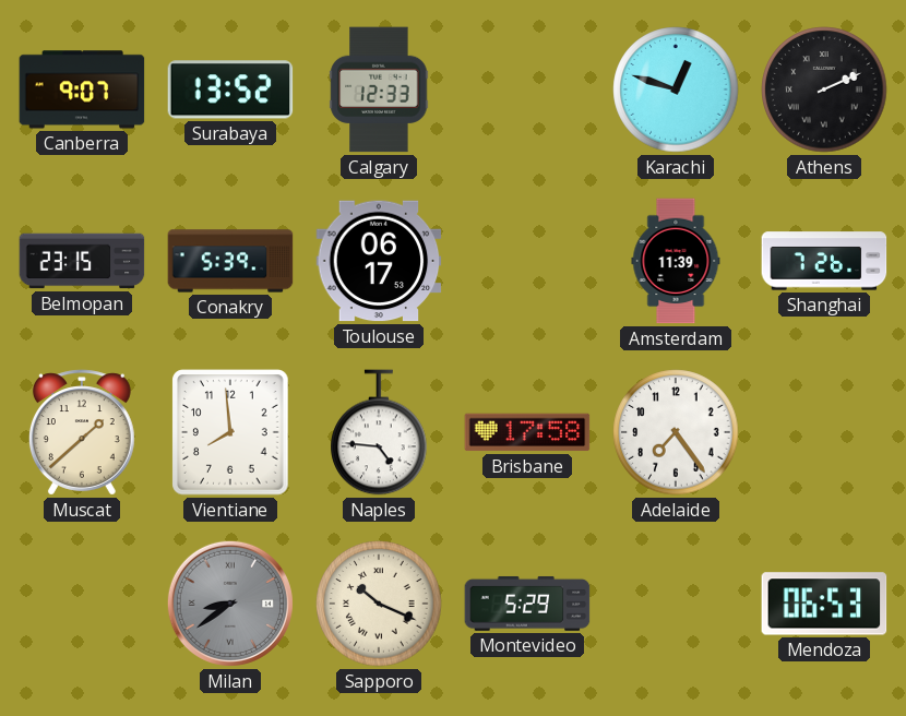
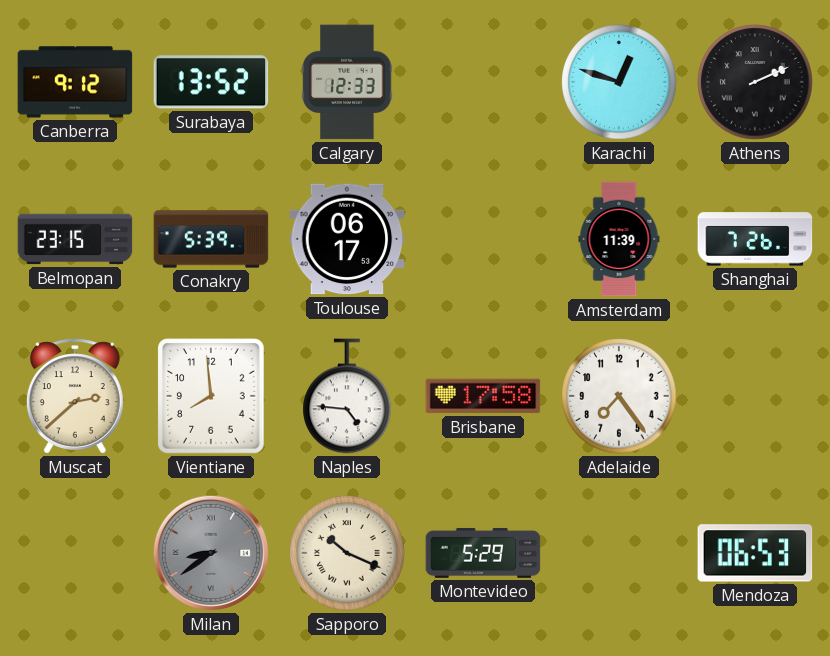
Canberra: 9:07 -> 9:12 (75, 82)
Muscat: 1:38 -> 2:38 (75, 396)
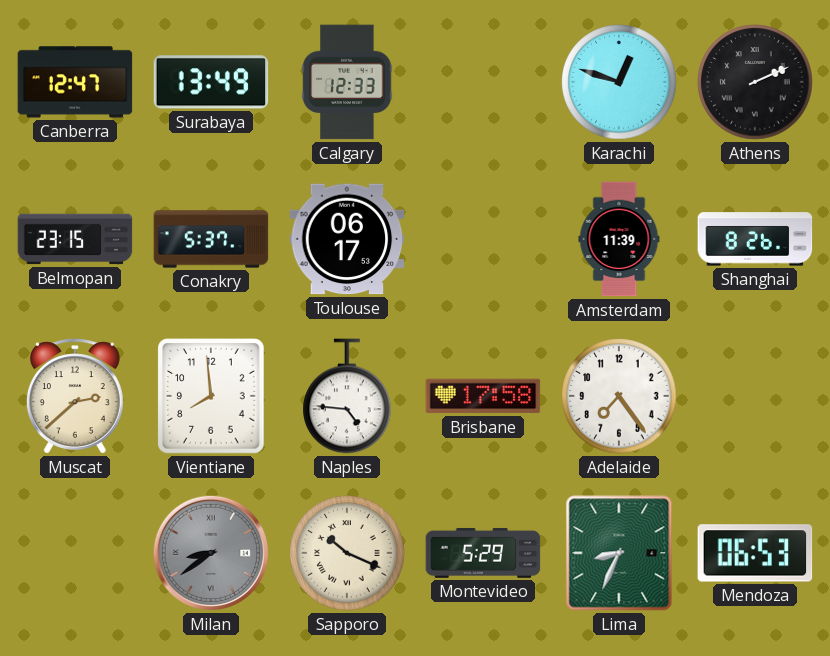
Canberra: 9:12 -> 12:47 (75, 82)
Surabaya: 13:52 -> 13:49 (211, 82)
Conakry: 5:39 -> 5:37 (211, 239)
Shanghai: 7:26 -> 8:26 (755, 239)
Lima: none -> 8:34 (619, 553)
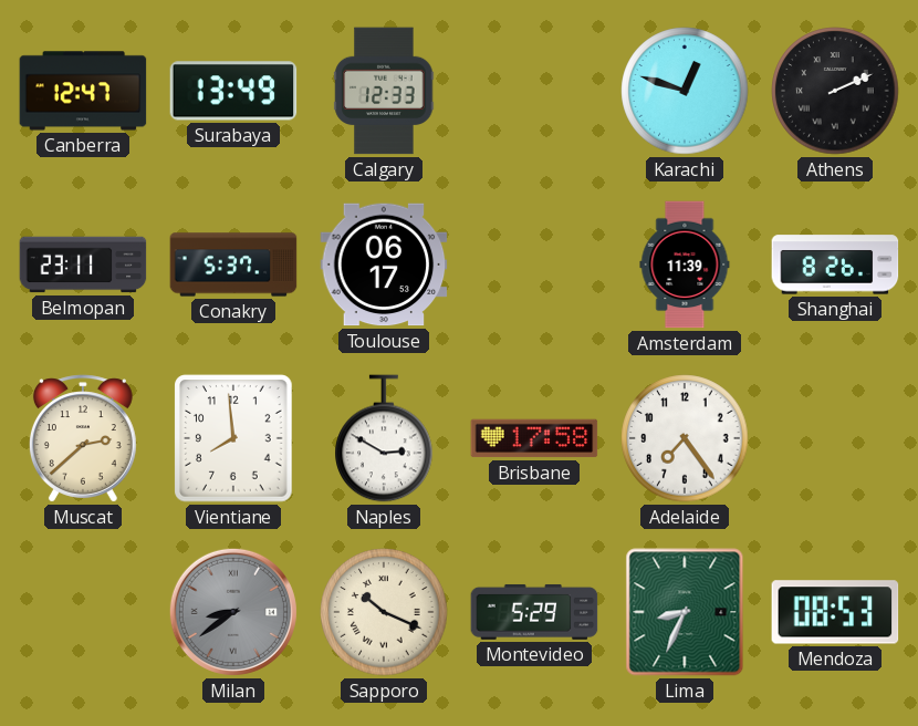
Belmopan: 23:15 -> 23:11 (83, 265)
Naples: 4:46 -> 2:50 (384, 438)
Mendoza: 06:53 -> 08:53 (835, 612)
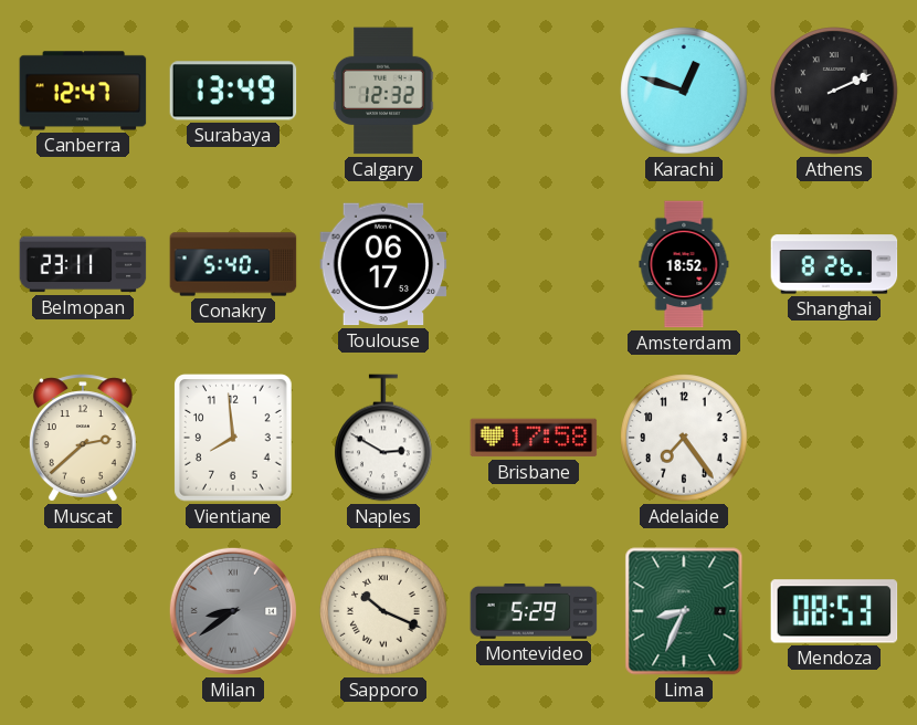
Calgary: 12:33 -> 12:32 (383, 91)
Conakry: 5:37 -> 5:40 (233, 264)
Amsterdam: 11:39 -> 18:52 (684, 264)
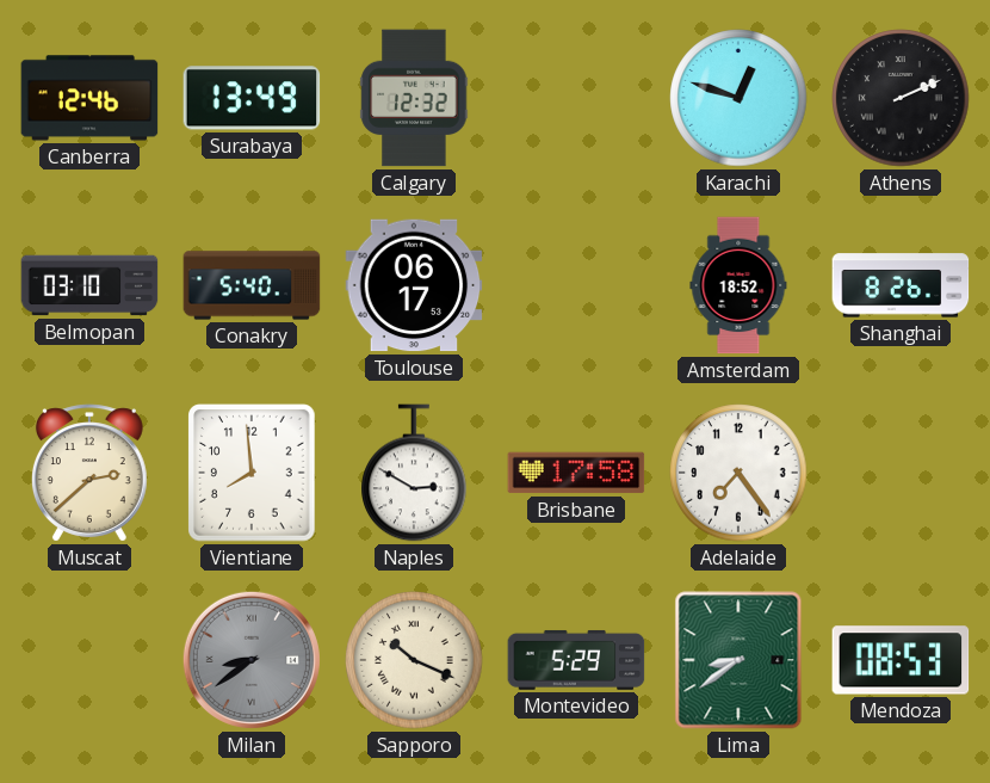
Canberra: 12:47 -> 12:46 (89, 98)
Belmopan: 23:11 -> 03:10 (89, 285)
Lima: 8:34 -> 8:39 (738, 660)
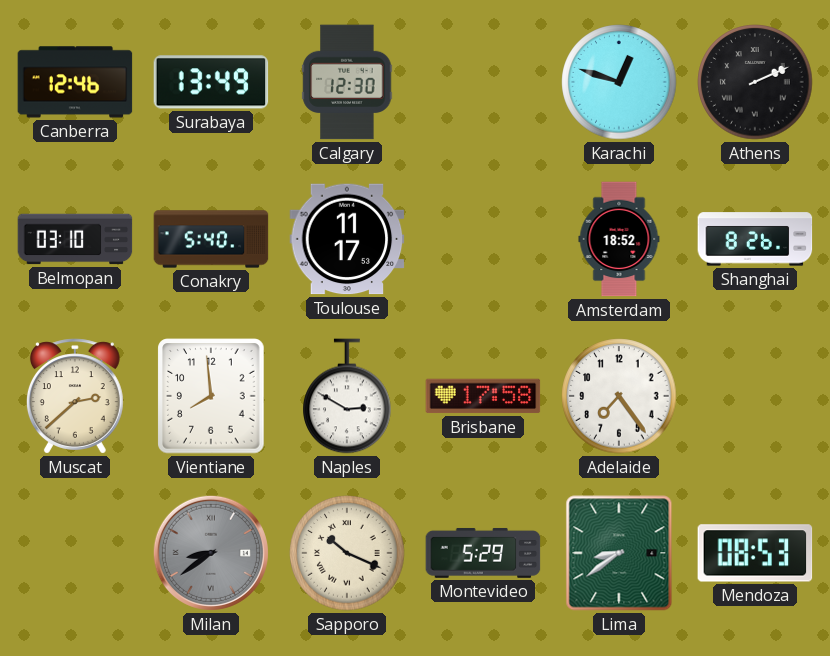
Calgary: 12:32 -> 12:30 (347, 82)
Toulouse: 06:17 -> 11:17 (347, 239)
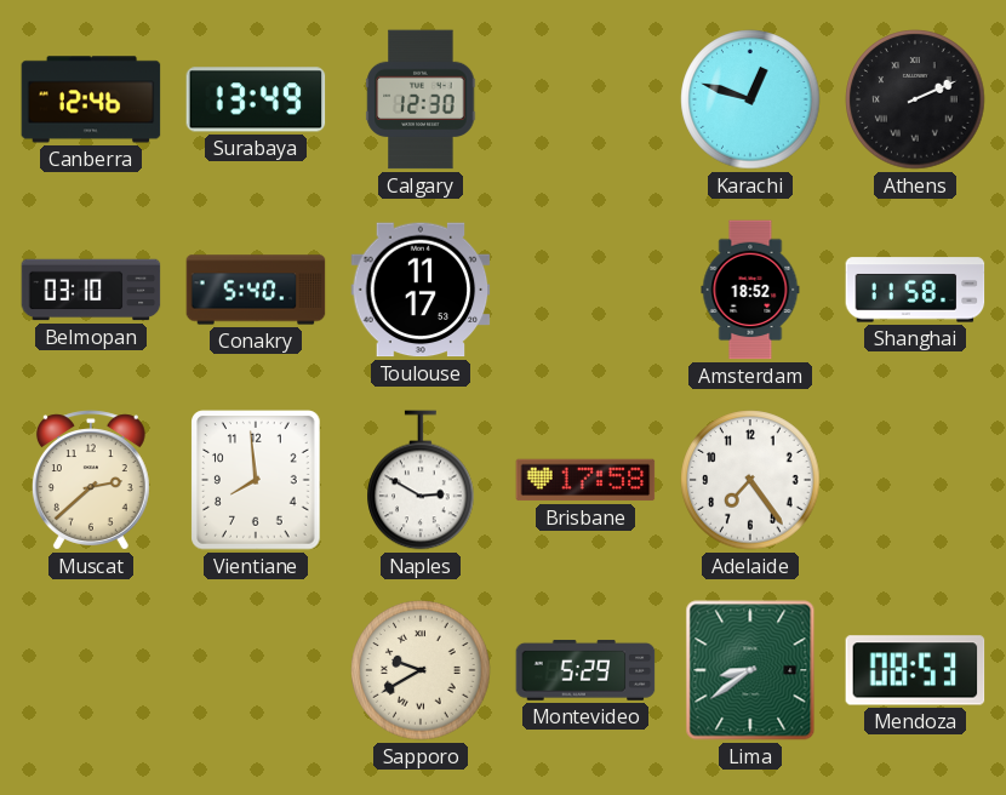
Shanghai: 8:26 -> 11:58 (915, 290)
Milan: 8:39 -> none (211, 553)
Sapporo: 10:19 -> 9:40 (421, 670)
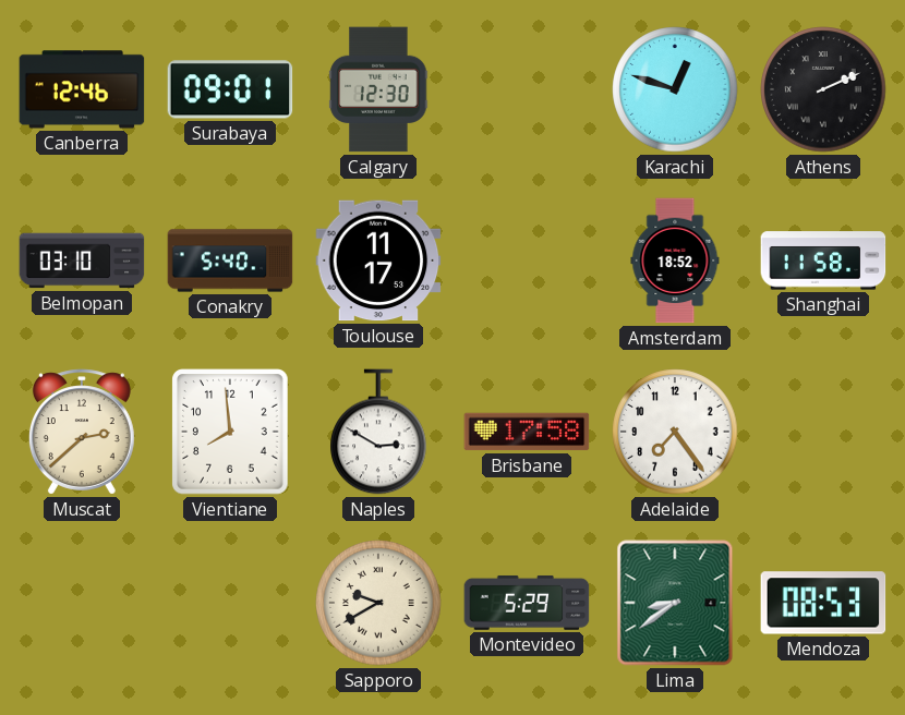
Surabaya: 13:49 -> 09:01 (230, 89)
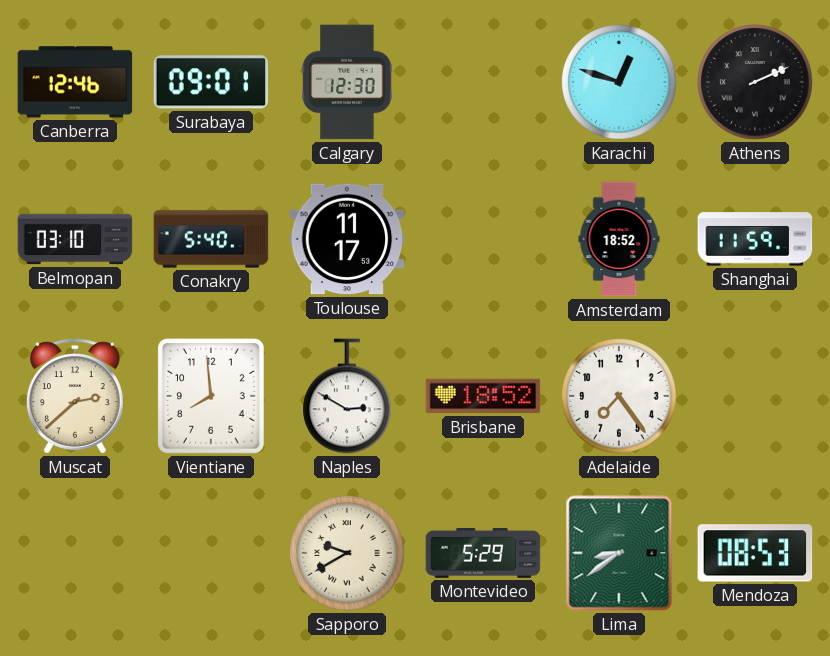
Shanghai: 11:58 -> 11:59 (755, 239)
Brisbane: 17:58 -> 18:52 (483, 396)
